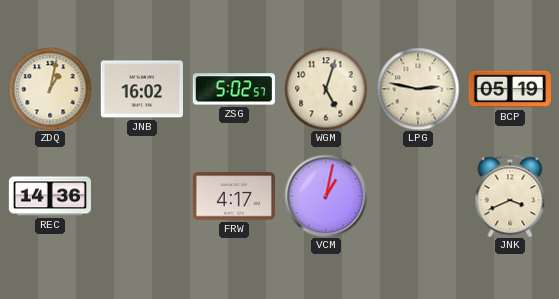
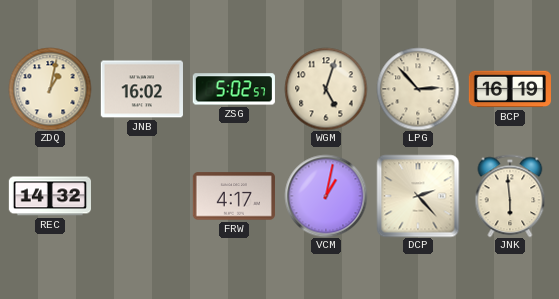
LPG: 2:47 -> 2:53 (418, 89)
BCP: 05:19 -> 16:19 (509, 89)
REC: 14:36 -> 14:32 (49, 196)
DCP: none -> 2:23 (418, 196)
JNK: 3:41 -> 5:59 (510, 196)
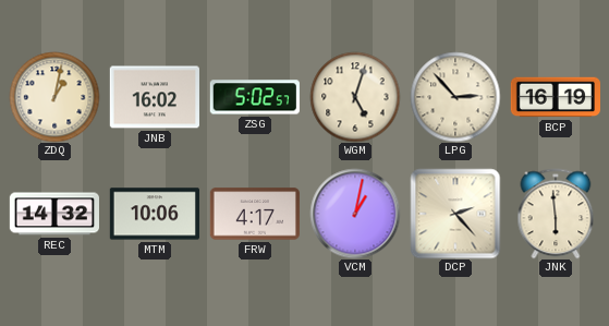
MTM: none -> 10:06 (154, 214)
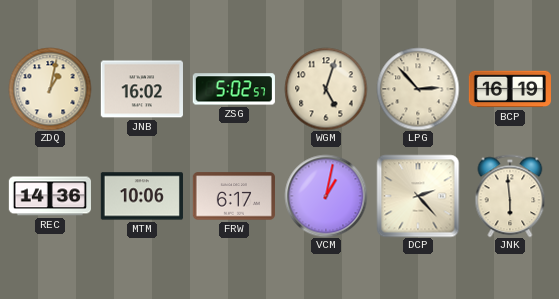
REC: 14:32 -> 14:36 (49, 196)
FRW: 4:17 -> 6:17 (234, 196)
